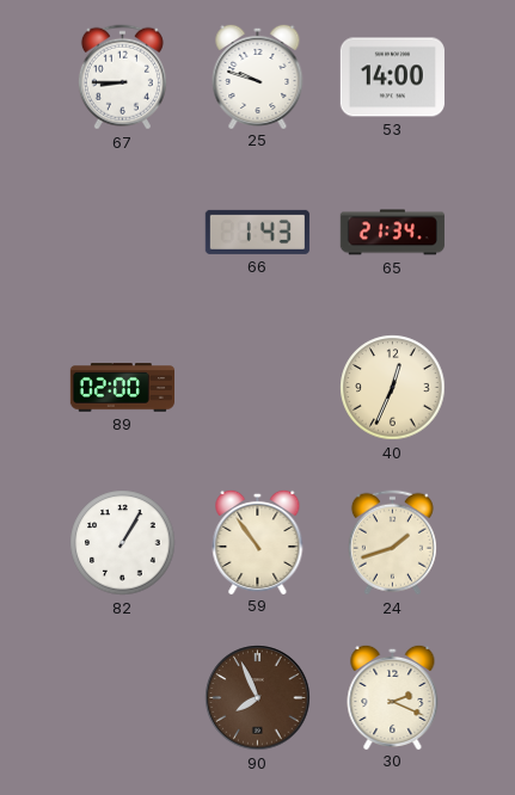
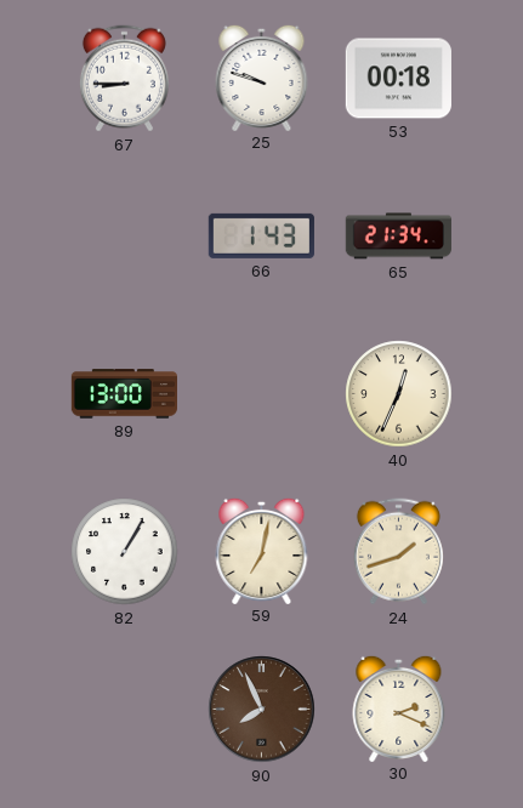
53: 14:00 -> 00:18 (398, 79)
89: 02:00 -> 13:00 (124, 394)
59: 10:54 -> 7:02 (262, 550)
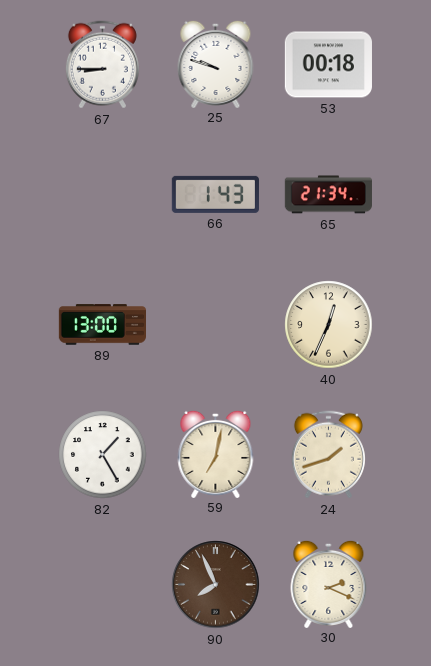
82: 1:05 -> 1:25 (103, 455)
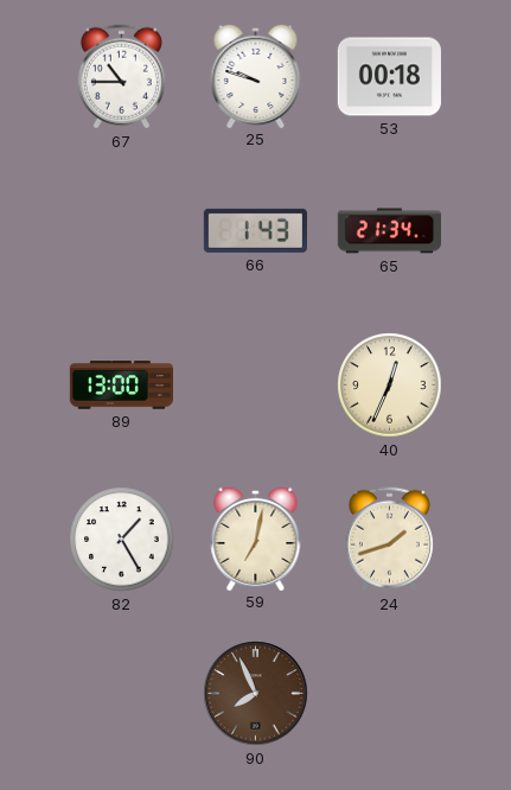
67: 8:45 -> 10:45 (121, 77)
30: 2:19 -> none (329, 583)
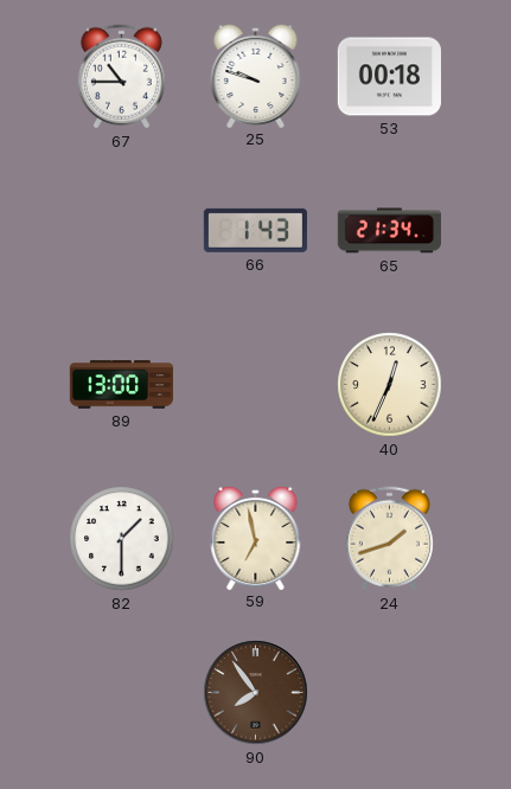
82: 1:25 -> 1:30 (122, 539)
59: 7:02 -> 6:58 (256, 537)
90: 7:56 -> 7:54 (256, 693)
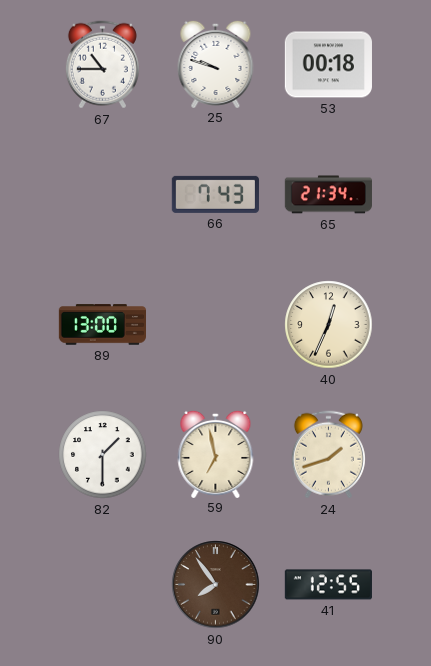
66: 1:43 -> 7:43 (215, 194)
41: none -> 12:55 (328, 585)
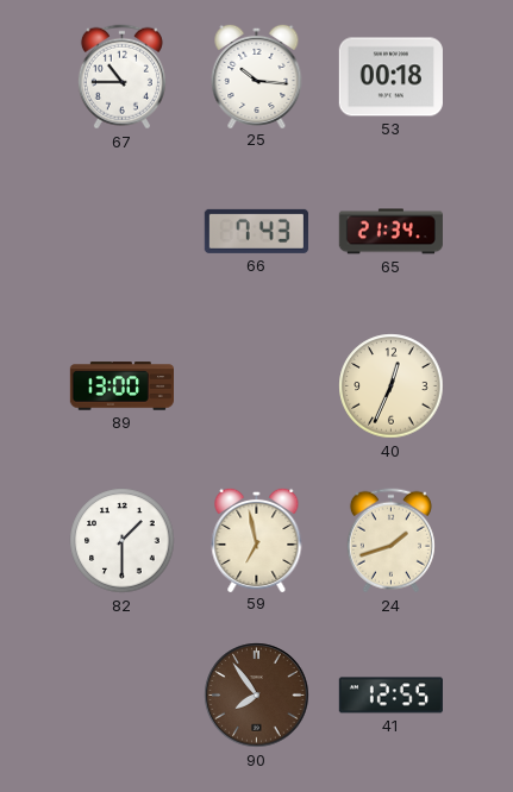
25: 9:48 -> 10:16 (257, 75)
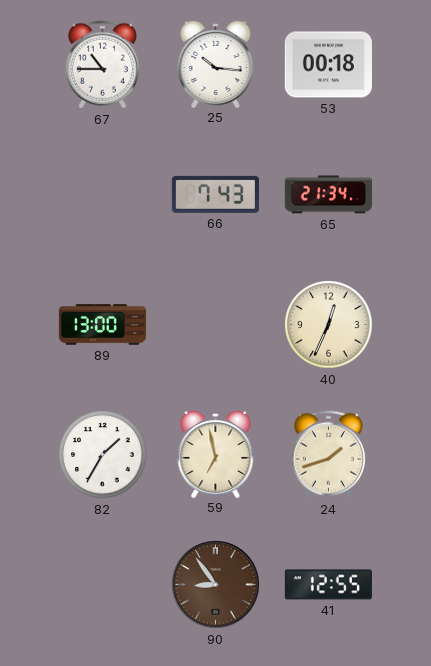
82: 1:30 -> 1:35 (103, 455)
90: 7:54 -> 8:54 (216, 585)
